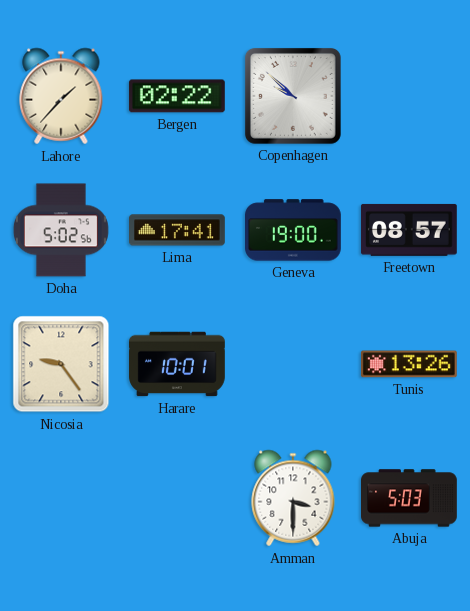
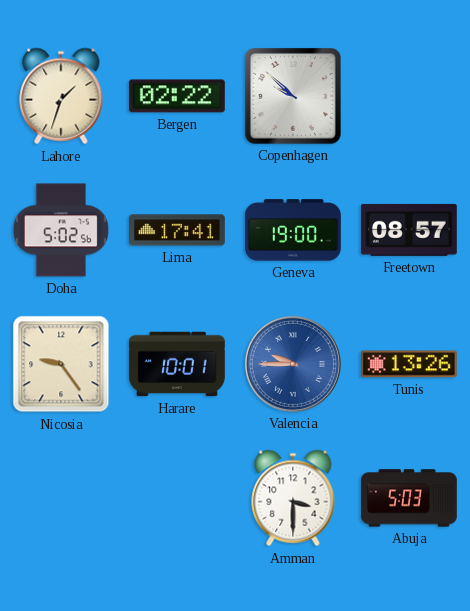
Lahore: 1:37 -> 1:33 (61, 96)
Valencia: none -> 9:45 (293, 364)
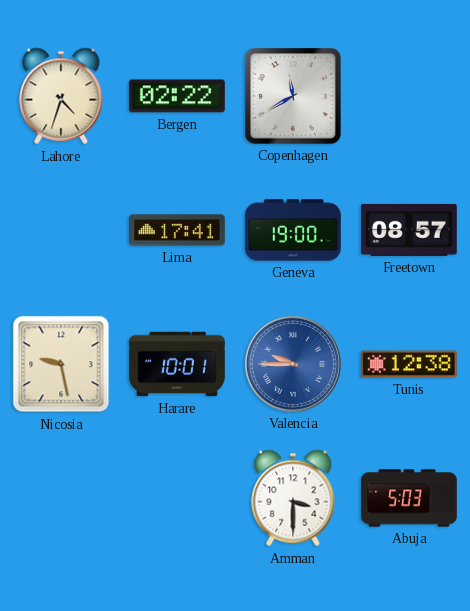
Lahore: 1:33 -> 4:33 (61, 96)
Copenhagen: 9:52 -> 11:40 (293, 96)
Doha: 5:02 -> none (61, 230)
Nicosia: 9:24 -> 9:28 (61, 364)
Tunis: 13:26 -> 12:38 (409, 364)
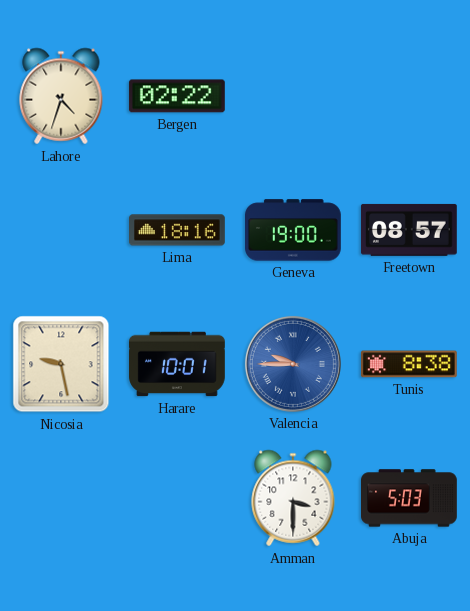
Copenhagen: 11:40 -> none (293, 96)
Lima: 17:41 -> 18:16 (178, 230)
Tunis: 12:38 -> 8:38 (409, 364)
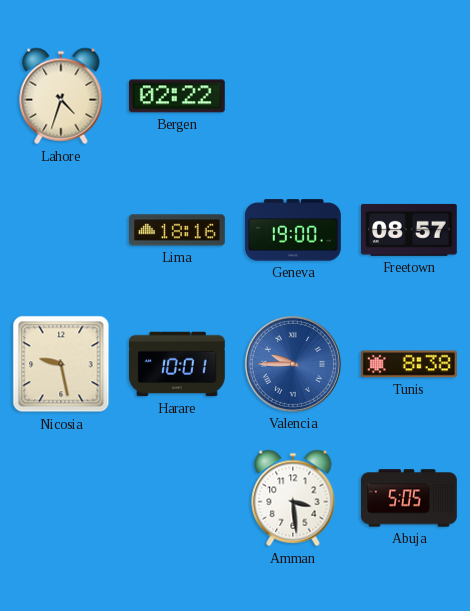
Amman: 3:30 -> 3:29 (293, 498)
Abuja: 5:03 -> 5:05 (410, 498)
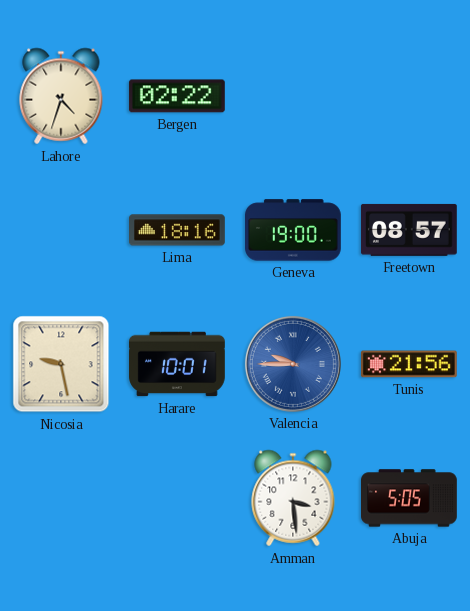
Tunis: 8:38 -> 21:56 (409, 364)
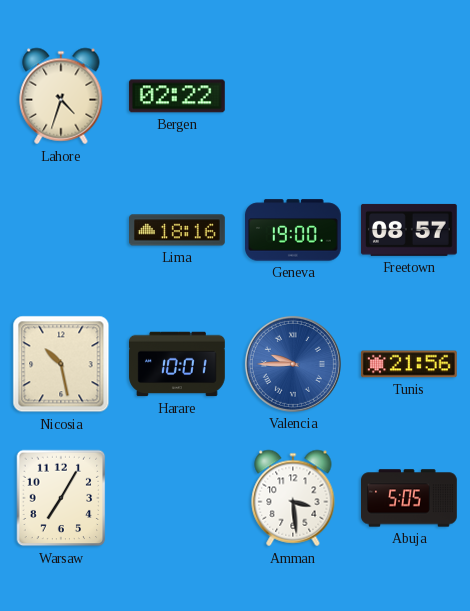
Nicosia: 9:28 -> 10:28 (61, 364)
Warsaw: none -> 7:05 (61, 498)
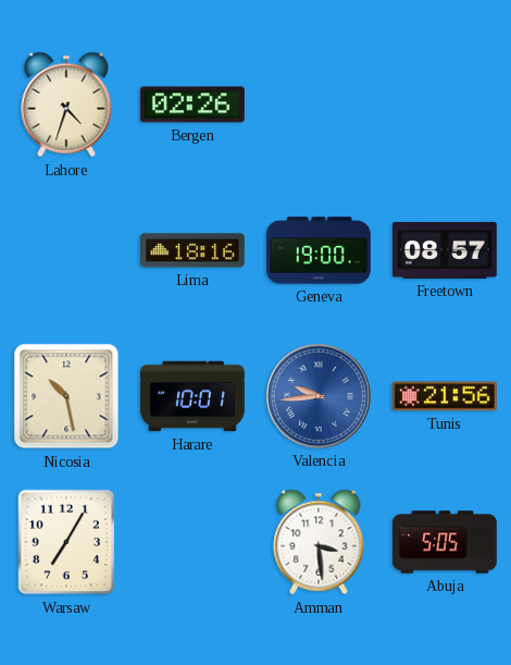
Bergen: 02:22 -> 02:26 (192, 104)
Valencia: 9:45 -> 9:44 (319, 396)
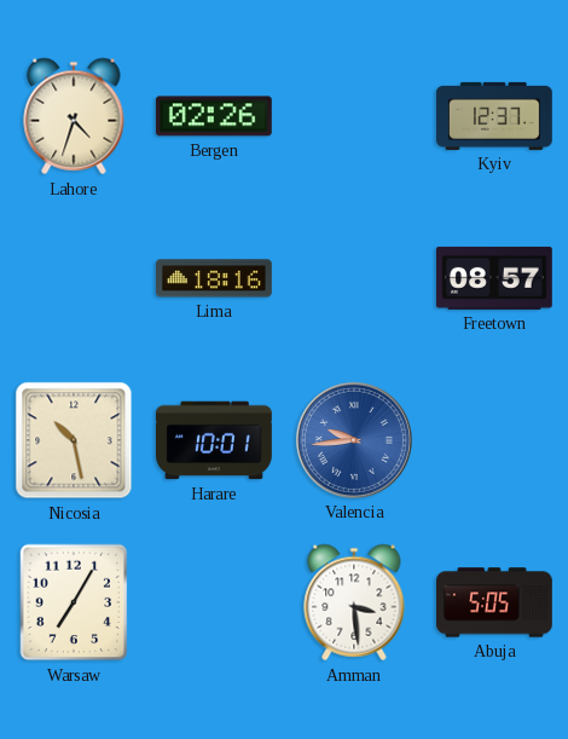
Kyiv: none -> 12:37 (495, 116)
Geneva: 19:00 -> none (320, 250)
Tunis: 21:56 -> none (445, 396)
